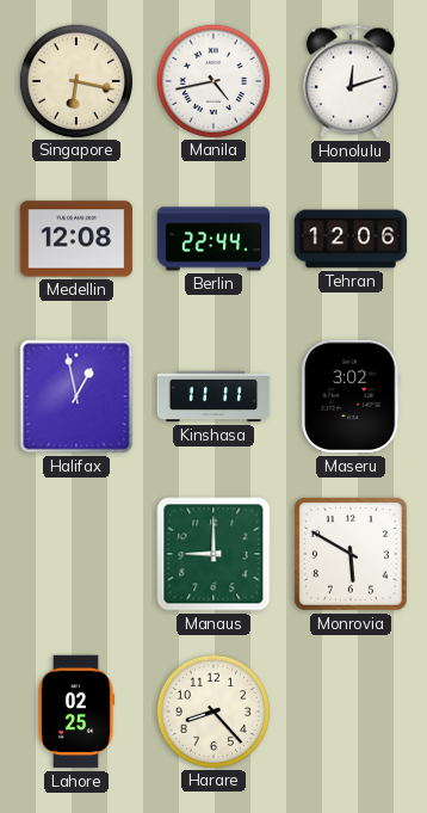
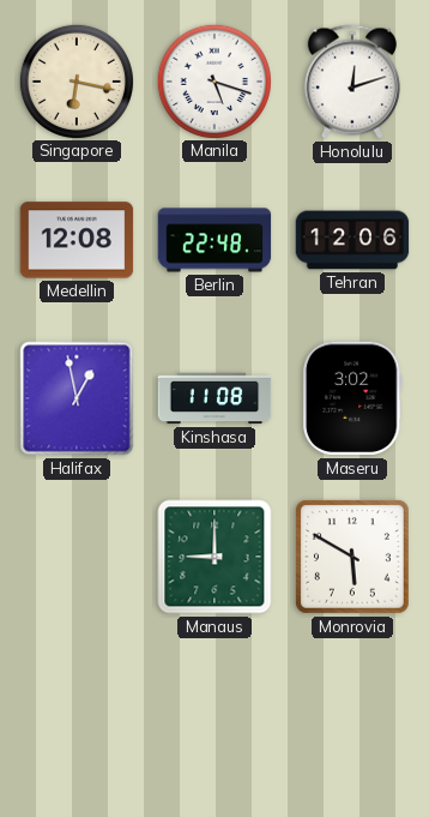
Manila: 4:43 -> 5:18 (213, 80)
Berlin: 22:44 -> 22:48 (214, 240)
Kinshasa: 11:11 -> 11:08 (214, 398)
Lahore: 02:25 -> none (76, 712)
Harare: 8:23 -> none (212, 710)
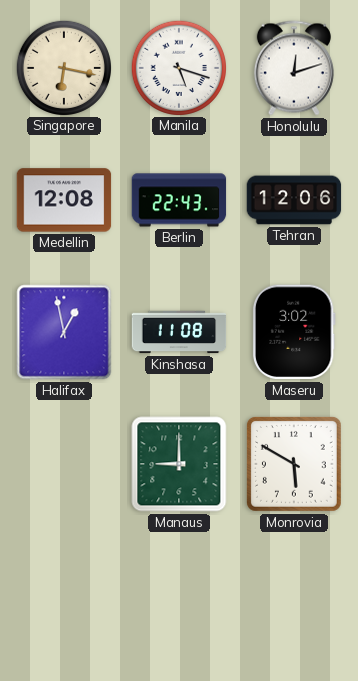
Berlin: 22:48 -> 22:43 (179, 200)
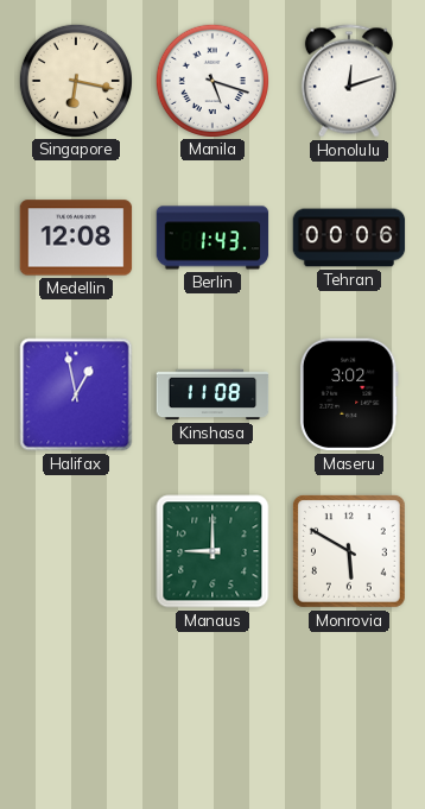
Berlin: 22:43 -> 1:43 (213, 238)
Tehran: 12:06 -> 00:06 (349, 238)
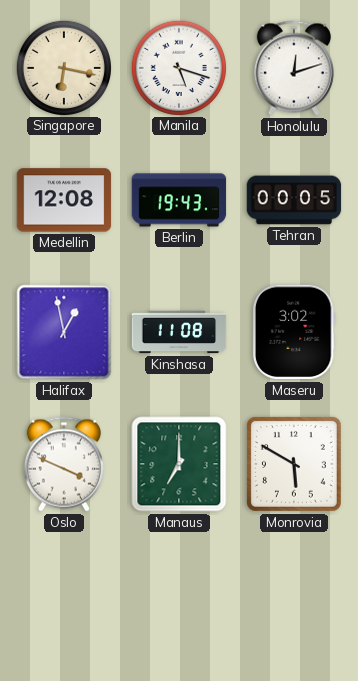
Berlin: 1:43 -> 19:43 (179, 200)
Tehran: 00:06 -> 00:05 (294, 200)
Oslo: none -> 3:49 (64, 464)
Manaus: 9:00 -> 7:00 (179, 464)
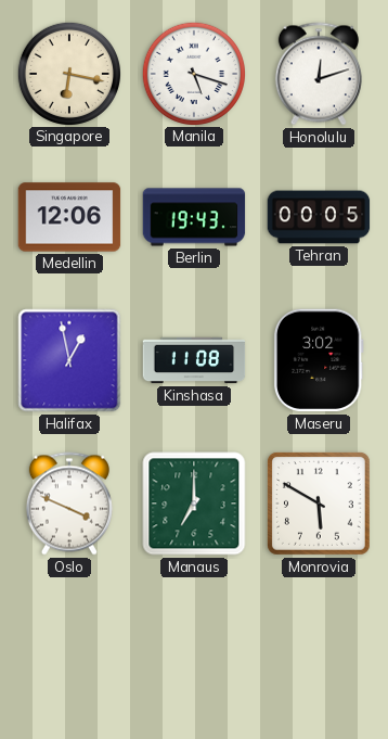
Medellin: 12:08 -> 12:06 (69, 217)
